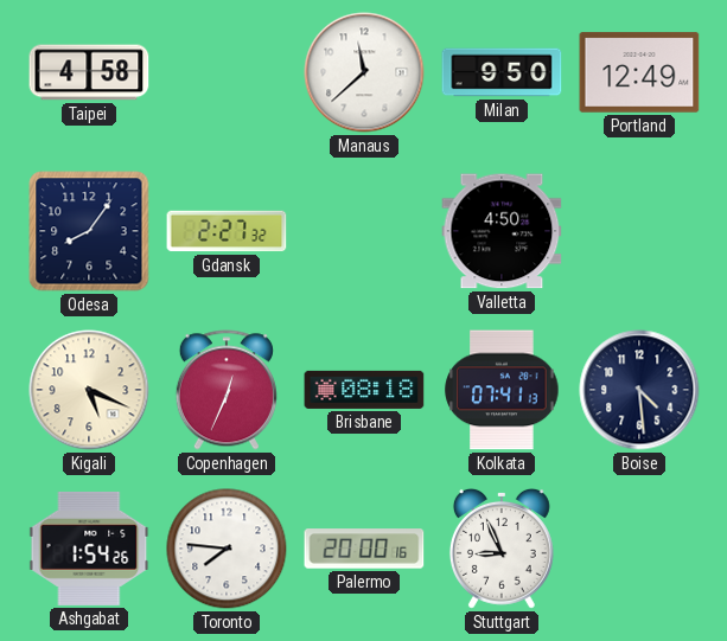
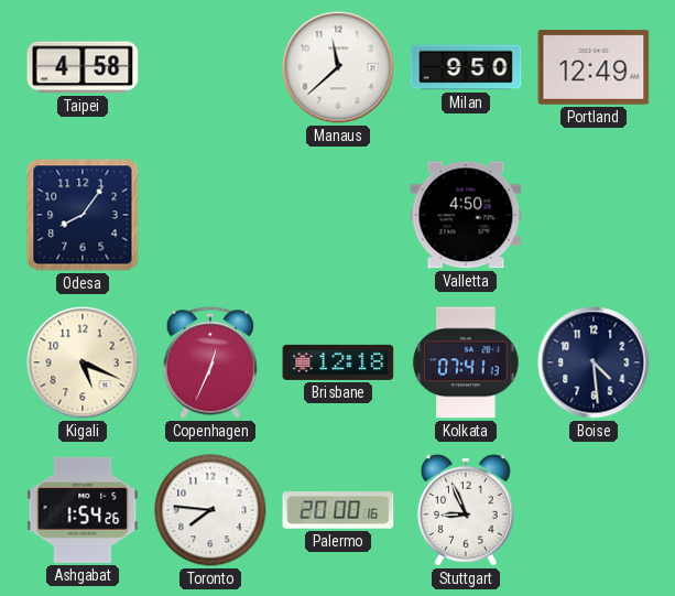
Gdansk: 2:27 -> none (227, 231)
Brisbane: 08:18 -> 12:18 (338, 362)
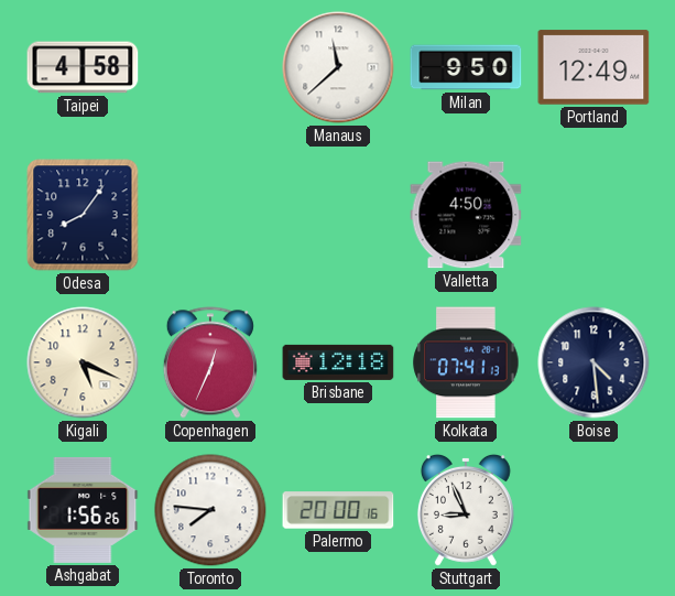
Ashgabat: 1:54 -> 1:56 (83, 510)
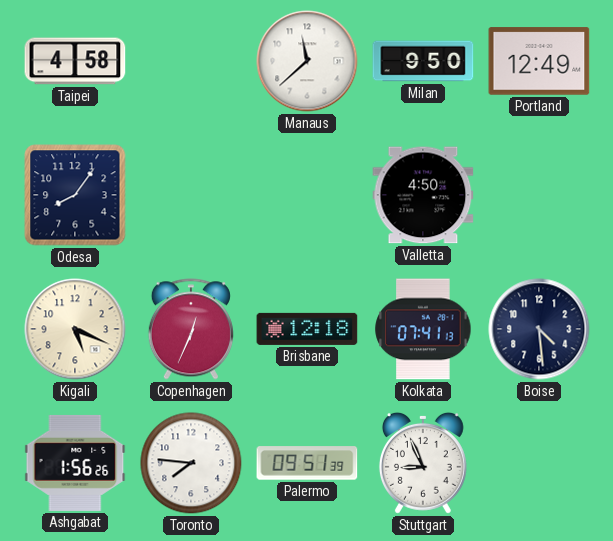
Palermo: 20:00 -> 09:51 (307, 463)
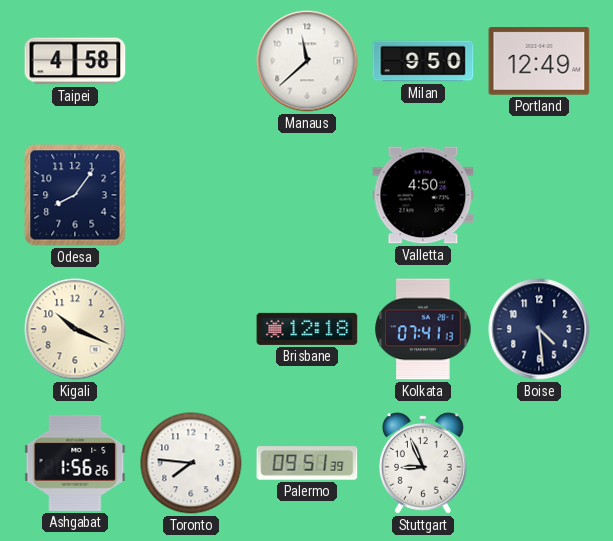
Kigali: 5:19 -> 10:19 (75, 329)
Copenhagen: 12:34 -> none (191, 329)
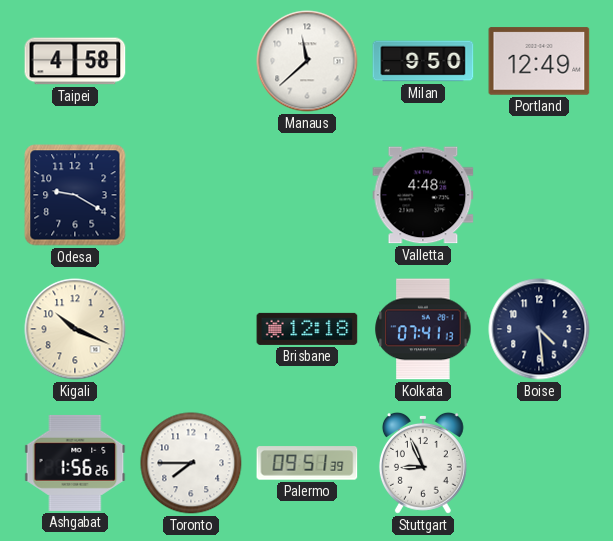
Odesa: 8:06 -> 9:20 (75, 195)
Valletta: 4:50 -> 4:48 (423, 195)
Toronto: 7:46 -> 7:45 (191, 463)
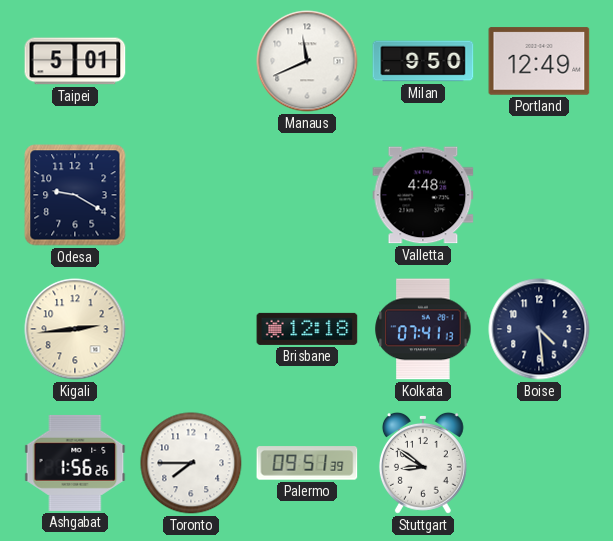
Taipei: 4:58 -> 5:01 (75, 61)
Manaus: 11:38 -> 11:41 (307, 61)
Kigali: 10:19 -> 2:44 (75, 329)
Stuttgart: 8:56 -> 8:51 (423, 463)
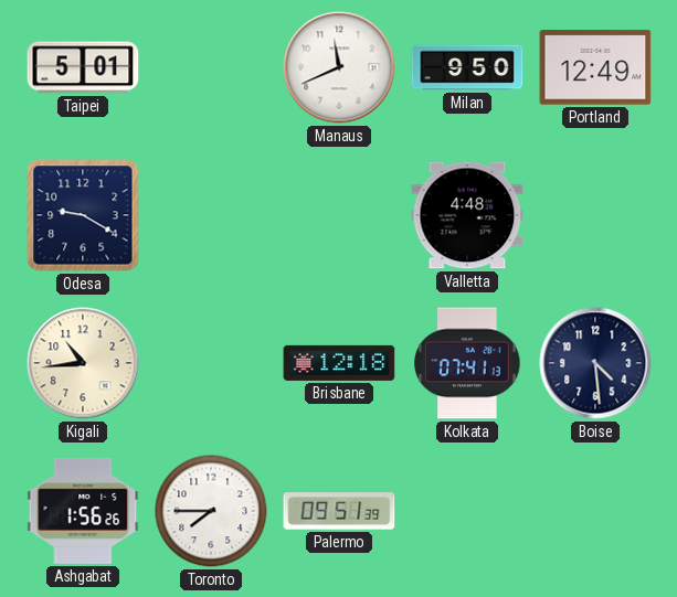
Kigali: 2:44 -> 10:44 (83, 363)
Stuttgart: 8:51 -> none (423, 463)
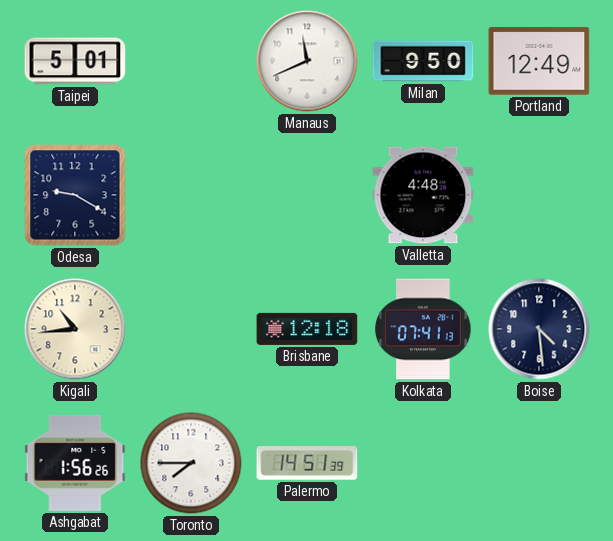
Palermo: 09:51 -> 14:51 (307, 463)
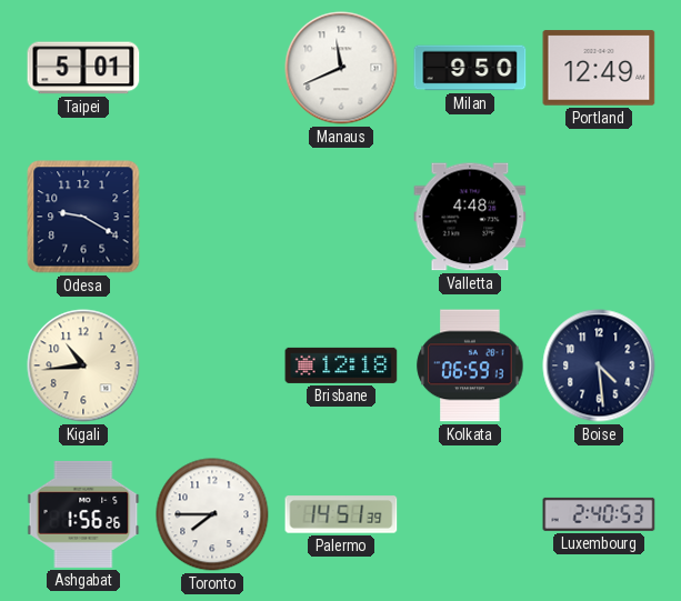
Kolkata: 07:41 -> 06:59 (470, 365)
Luxembourg: none -> 2:40 (599, 514)
